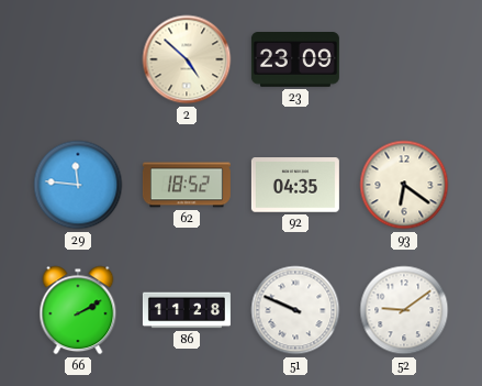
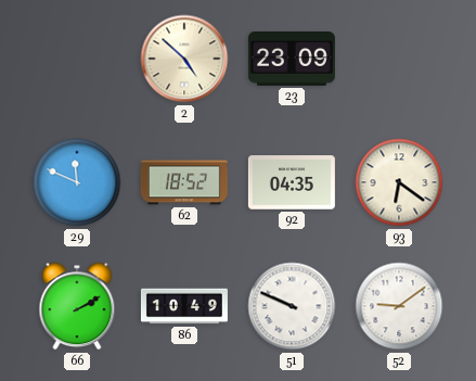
29: 11:46 -> 11:49 (77, 182)
86: 11:28 -> 10:49 (184, 306)
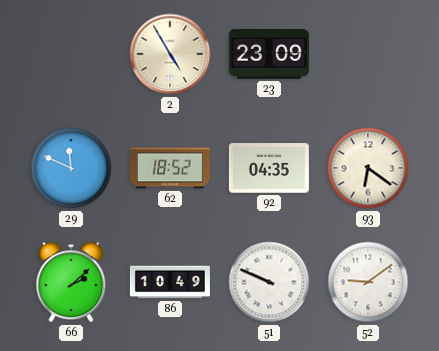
2: 4:52 -> 4:55 (170, 54)
66: 2:10 -> 2:08 (71, 282)
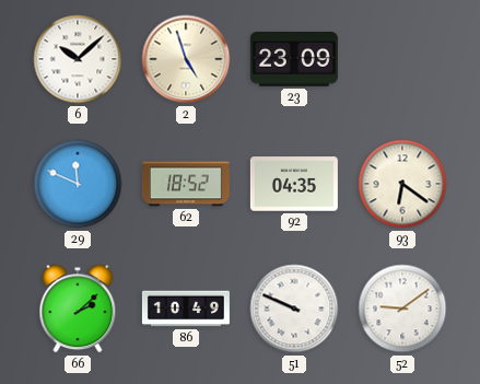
6: none -> 10:08 (78, 59)
2: 4:55 -> 4:57 (186, 59)
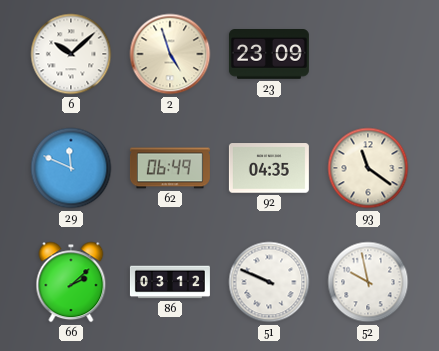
62: 18:52 -> 06:49 (170, 168)
93: 6:21 -> 11:21 (368, 168)
86: 10:49 -> 03:12 (170, 282)
52: 9:09 -> 9:58 (368, 282)
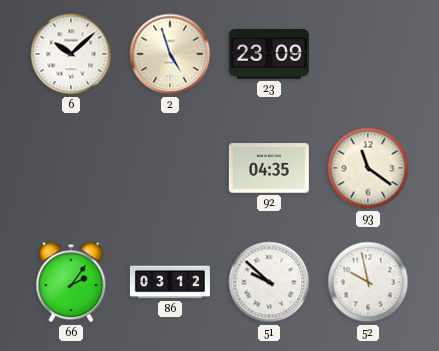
29: 11:49 -> none (71, 168)
62: 06:49 -> none (170, 168)
66: 2:08 -> 2:06 (71, 282)
51: 9:49 -> 9:52 (269, 282)
